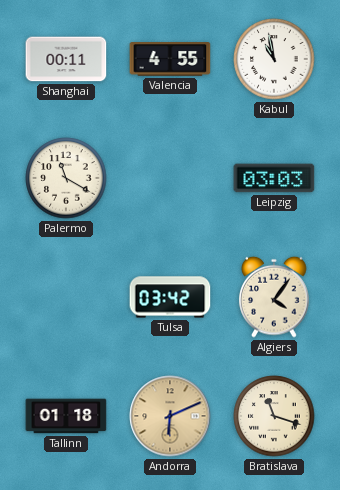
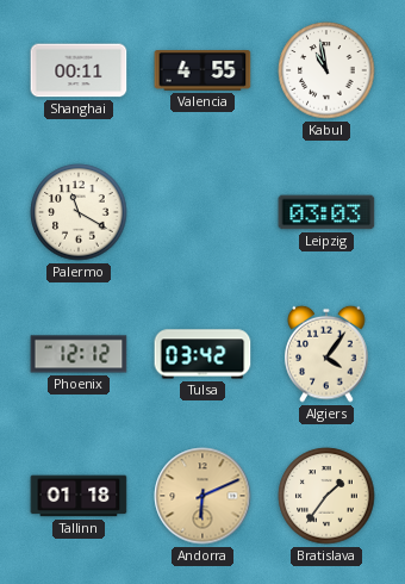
Phoenix: none -> 12:12 (79, 354)
Bratislava: 11:18 -> 1:36 (326, 496)
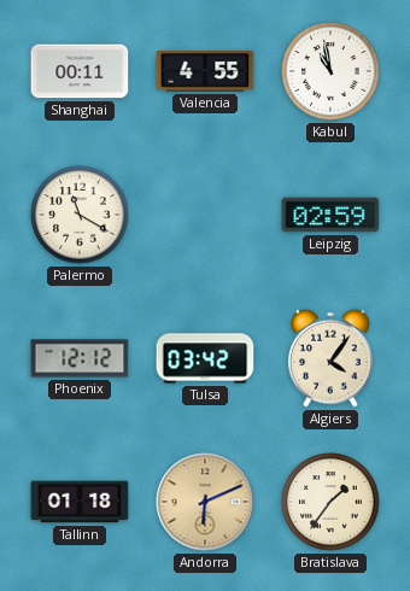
Leipzig: 03:03 -> 02:59 (330, 215)
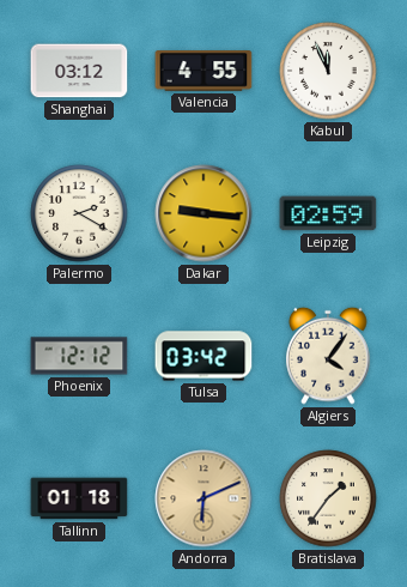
Shanghai: 00:11 -> 03:12 (79, 71)
Kabul: 10:58 -> 11:56 (328, 71)
Palermo: 11:20 -> 2:20 (79, 213)
Dakar: none -> 9:16 (203, 213)
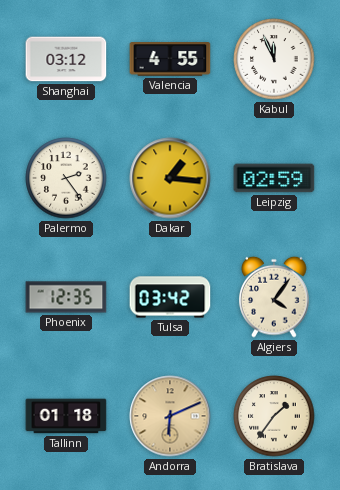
Palermo: 2:20 -> 2:24 (66, 178)
Dakar: 9:16 -> 1:16 (170, 178)
Phoenix: 12:12 -> 12:35 (66, 297)
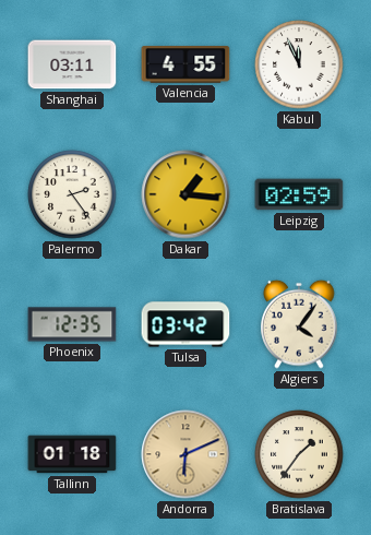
Shanghai: 03:12 -> 03:11 (72, 64)
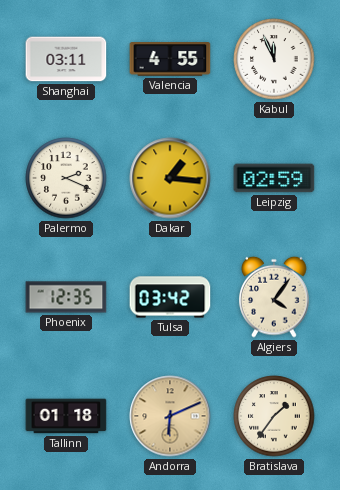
Palermo: 2:24 -> 2:19 (66, 178)
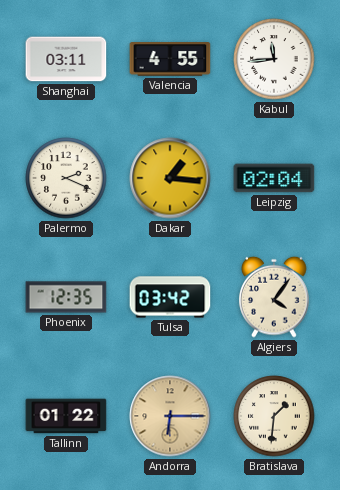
Kabul: 11:56 -> 11:44 (274, 59)
Leipzig: 02:59 -> 02:04 (274, 178)
Tallinn: 01:18 -> 01:22 (66, 416)
Andorra: 6:11 -> 6:15 (170, 416)
Bratislava: 1:36 -> 1:31 (274, 416)
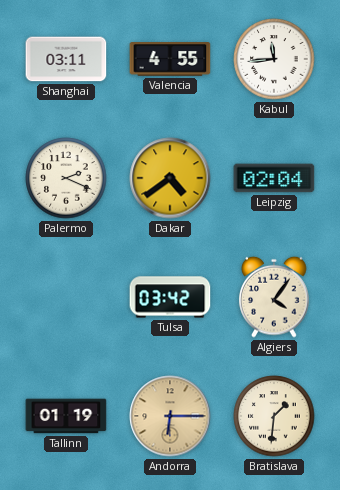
Dakar: 1:16 -> 4:39 (170, 178)
Phoenix: 12:35 -> none (66, 297)
Tallinn: 01:22 -> 01:19 (66, 416)
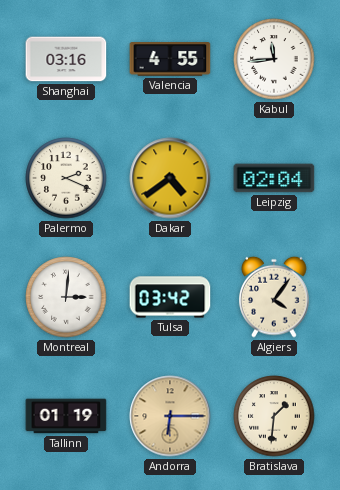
Shanghai: 03:11 -> 03:16 (66, 59)
Montreal: none -> 3:01 (66, 297)
